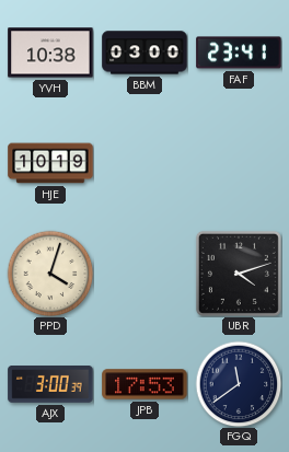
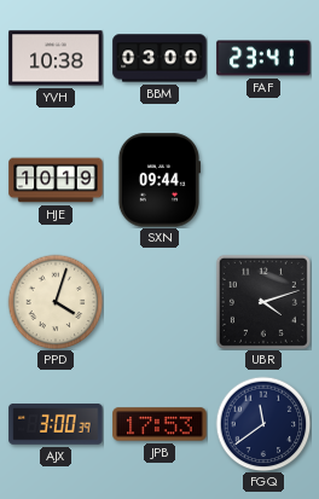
SXN: none -> 09:44 (158, 180)
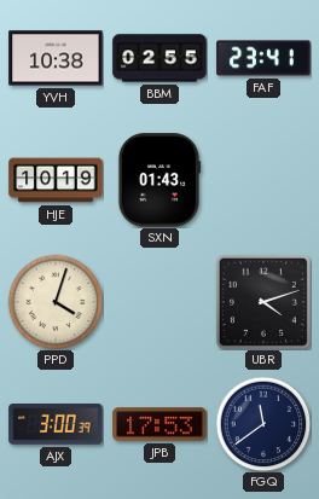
BBM: 03:00 -> 02:55 (159, 58)
SXN: 09:44 -> 01:43 (158, 180)
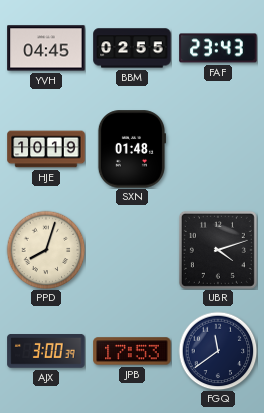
YVH: 10:38 -> 04:45 (46, 48)
FAF: 23:41 -> 23:43 (218, 48)
SXN: 01:43 -> 01:48 (131, 149)
PPD: 4:03 -> 8:03 (46, 250)
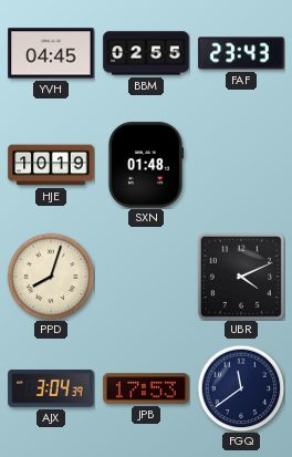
UBR: 4:12 -> 4:11 (241, 277)
AJX: 3:00 -> 3:04 (51, 390)
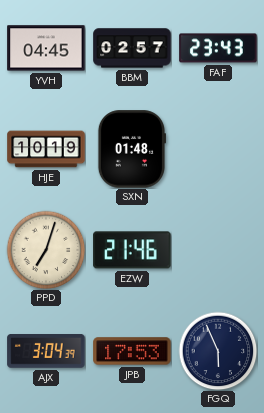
BBM: 02:55 -> 02:57 (132, 48)
PPD: 8:03 -> 7:03 (46, 250)
EZW: none -> 21:46 (132, 250)
UBR: 4:11 -> none (241, 277)
FGQ: 11:39 -> 5:56 (218, 351)
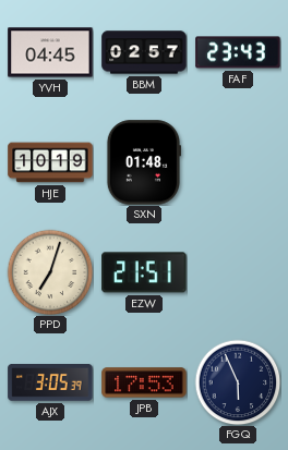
EZW: 21:46 -> 21:51 (144, 272)
AJX: 3:04 -> 3:05 (50, 384)
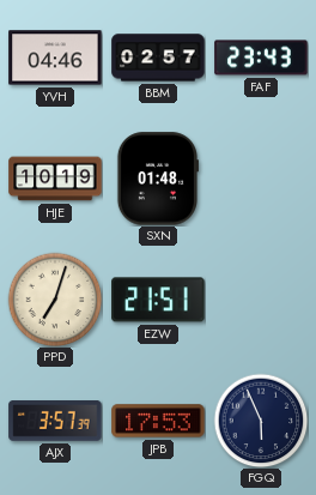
YVH: 04:45 -> 04:46 (55, 58)
AJX: 3:05 -> 3:57 (55, 422)
